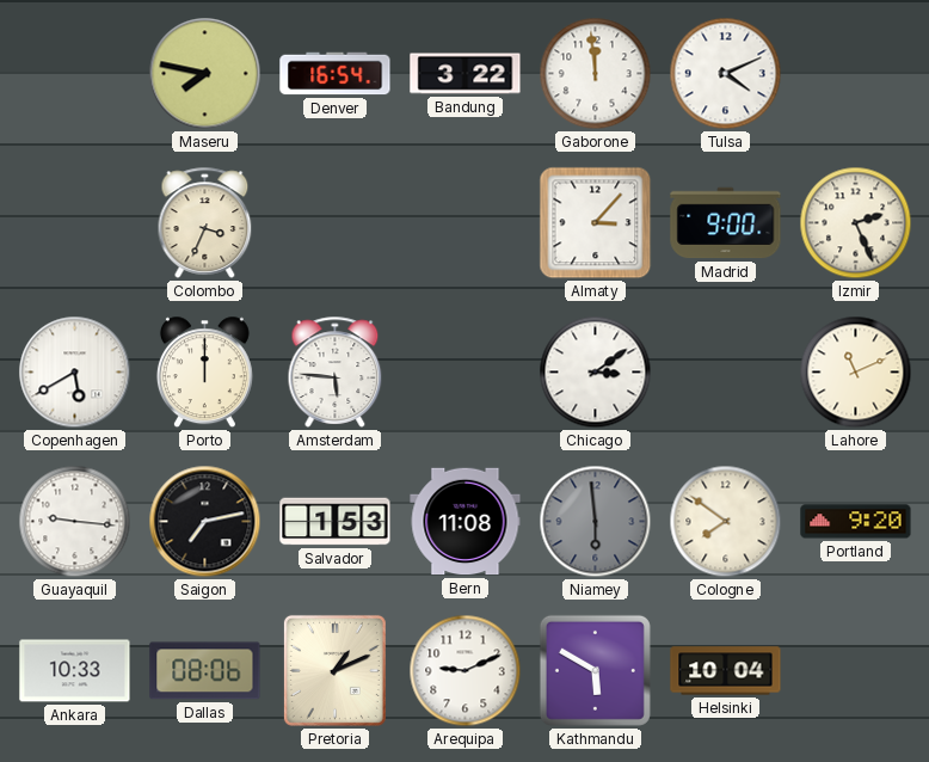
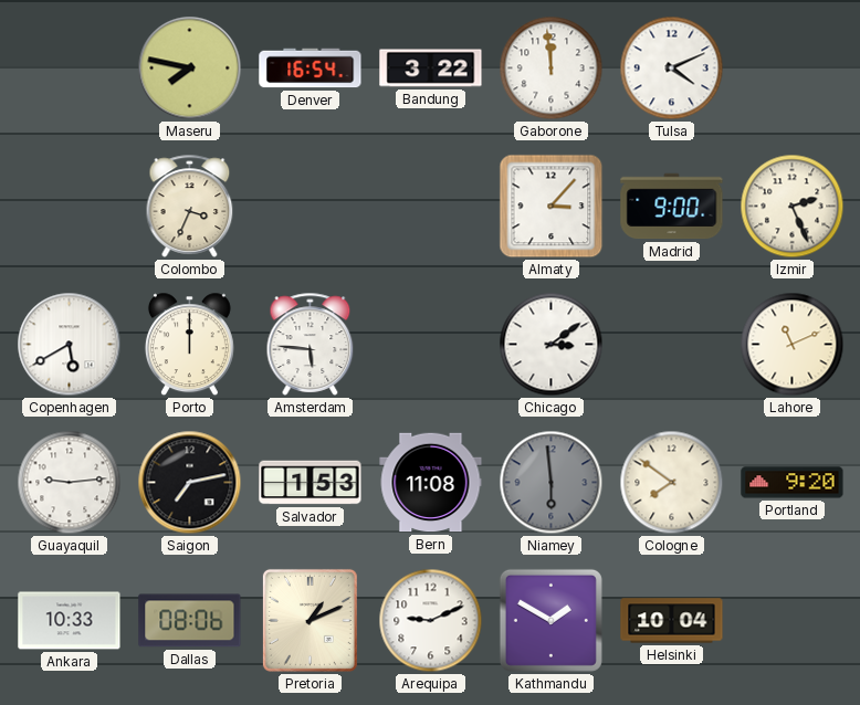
Guayaquil: 9:16 -> 9:14 (70, 483)
Kathmandu: 5:50 -> 1:50 (550, 620)
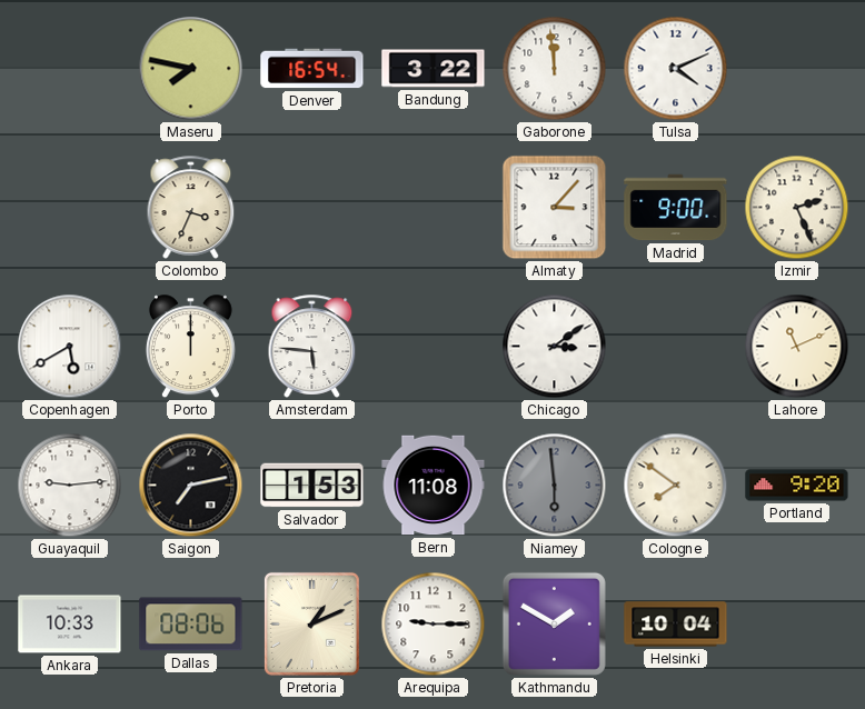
Arequipa: 9:11 -> 9:15 (434, 625)
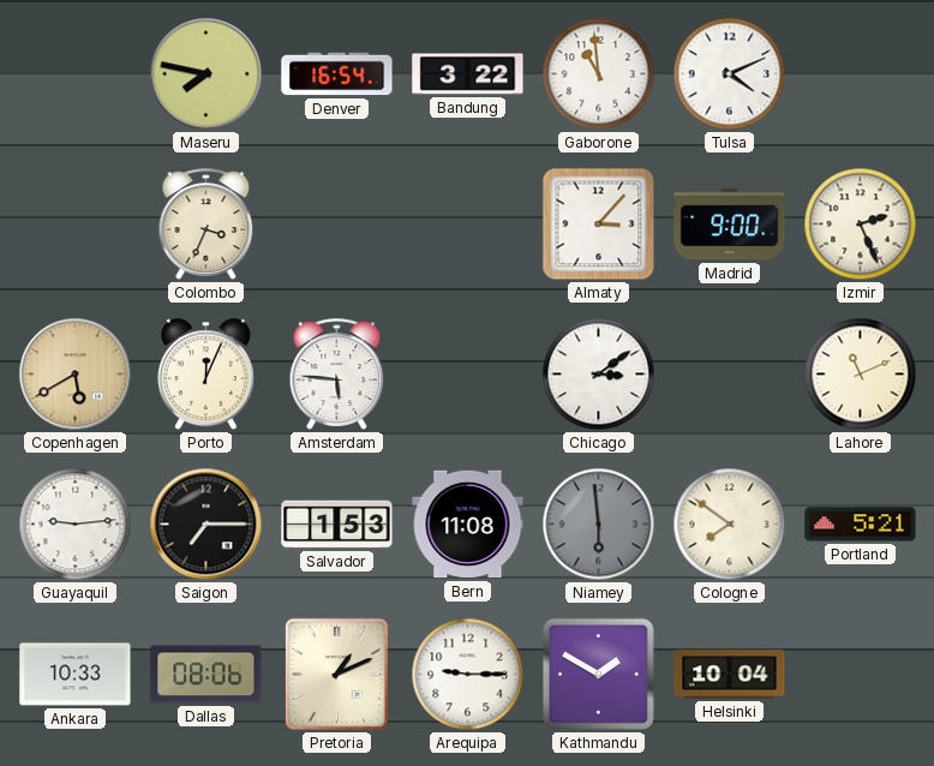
Gaborone: 11:59 -> 10:59 (599, 74)
Copenhagen dial: white -> champagne (76, 375)
Porto: 12:00 -> 12:04 (205, 375)
Saigon: 7:13 -> 7:15 (206, 525)
Portland: 9:20 -> 5:21 (861, 525)
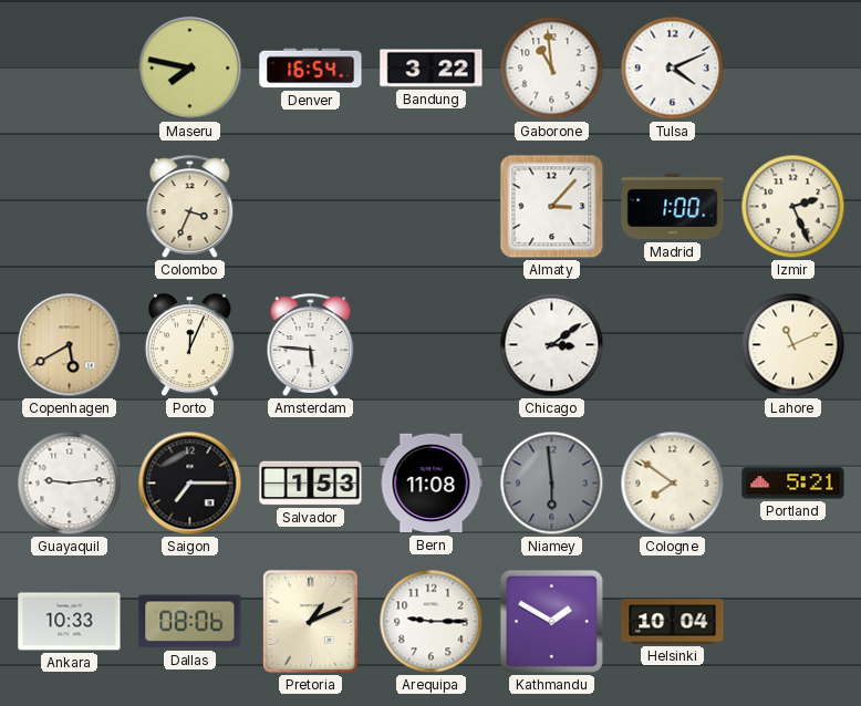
Madrid: 9:00 -> 1:00 (673, 207)
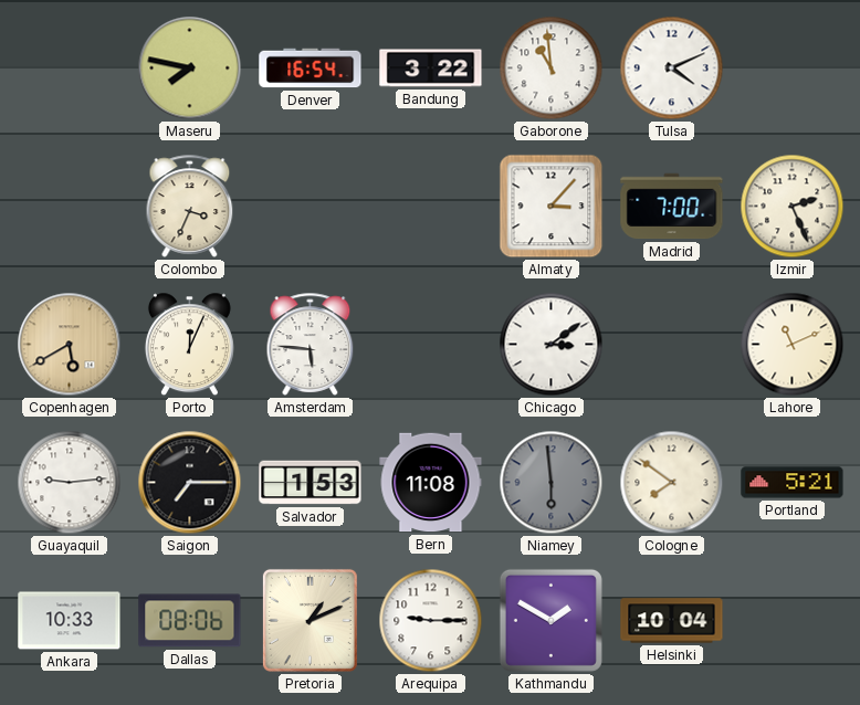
Madrid: 1:00 -> 7:00 (672, 207)
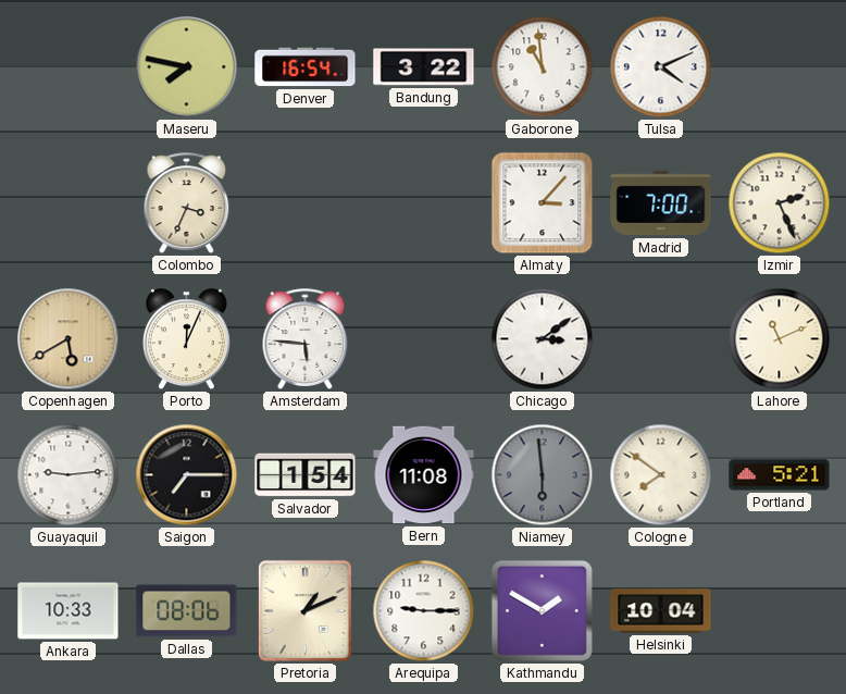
Salvador: 1:53 -> 1:54 (306, 475)
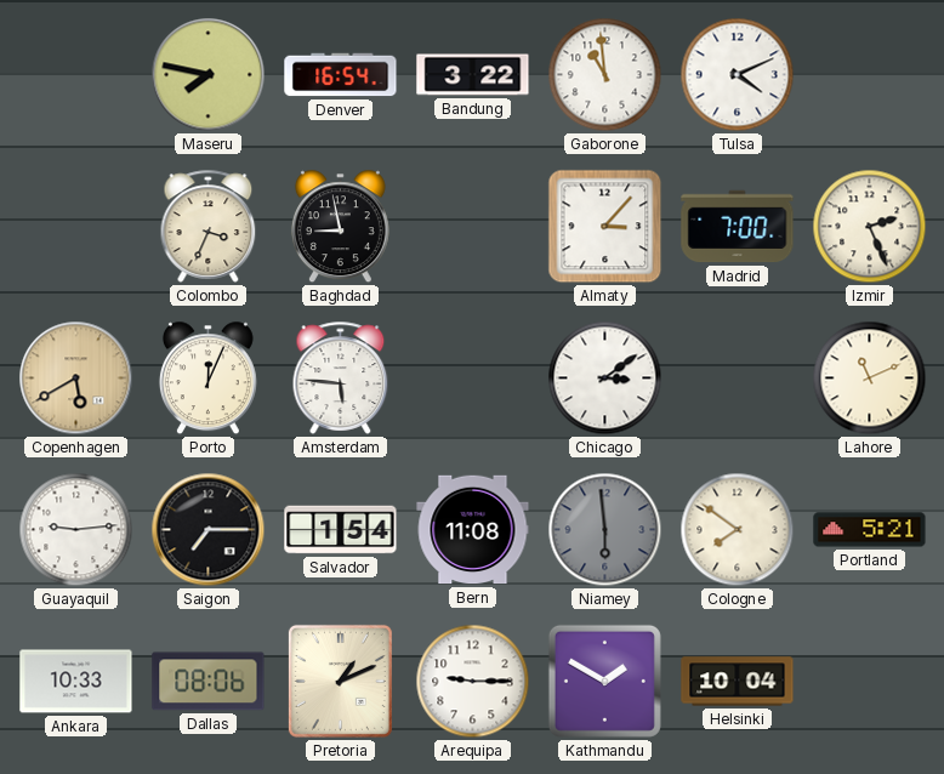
Baghdad: none -> 8:58 (340, 227)
